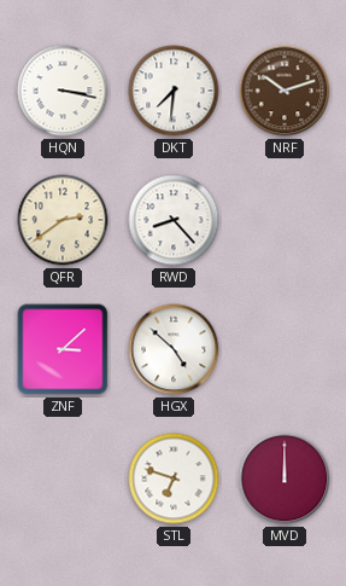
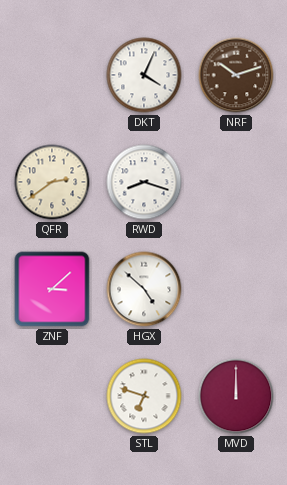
HQN: 3:17 -> none (63, 91)
DKT: 7:31 -> 4:04 (144, 75)
RWD: 8:23 -> 8:18 (144, 182)
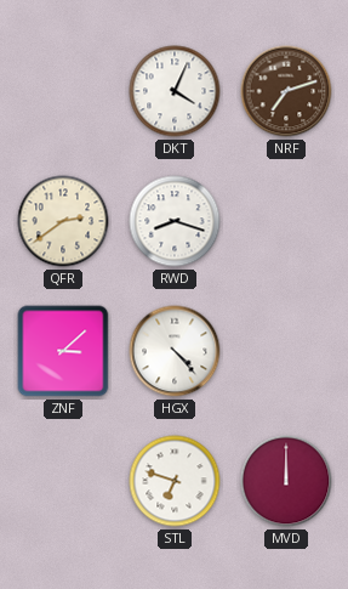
NRF: 10:12 -> 7:12 (286, 91)
HGX: 4:52 -> 4:23 (175, 351)
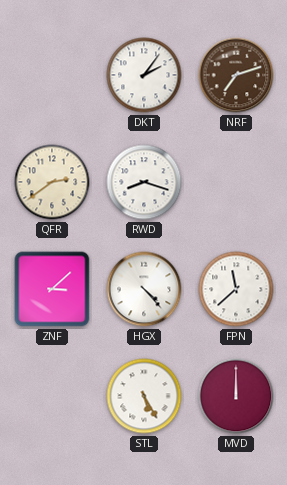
DKT: 4:04 -> 2:06 (144, 75)
FPN: none -> 11:38 (236, 289)
STL: 6:48 -> 5:25 (144, 396)
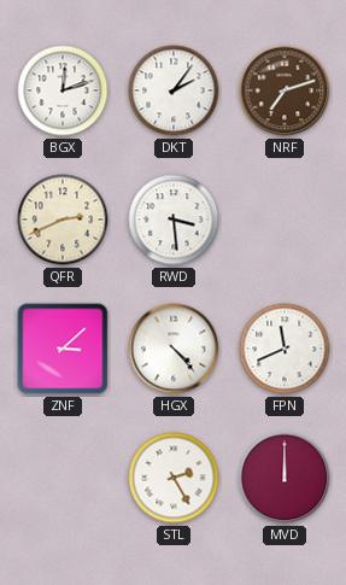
BGX: none -> 12:12 (63, 90)
QFR: 2:39 -> 2:41 (63, 220)
RWD: 8:18 -> 3:29 (174, 220)
FPN: 11:38 -> 11:41 (285, 349)
STL: 5:25 -> 2:25 (174, 478)
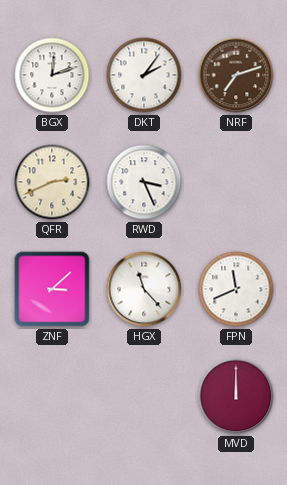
RWD: 3:29 -> 3:26 (144, 182)
HGX: 4:23 -> 11:23 (144, 289)
STL: 2:25 -> none (174, 478)
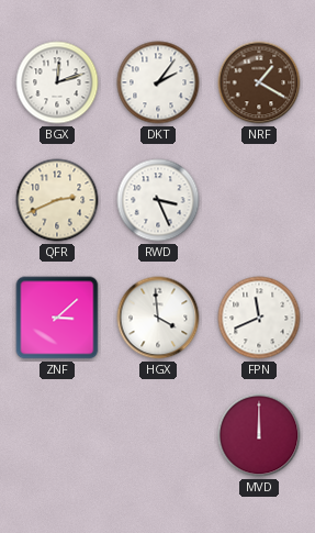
NRF: 7:12 -> 1:20 (259, 82)
HGX: 11:23 -> 3:59 (158, 318)
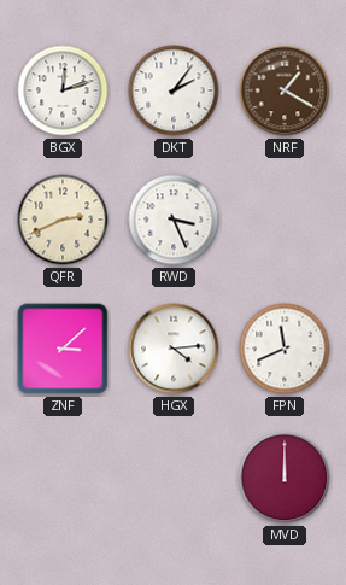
HGX: 3:59 -> 4:14 (174, 349)
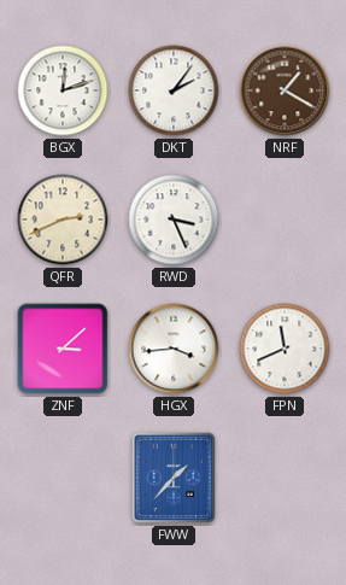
HGX: 4:14 -> 3:44 (174, 349)
FWW: none -> 1:37 (174, 478)
MVD: 12:00 -> none (285, 478)
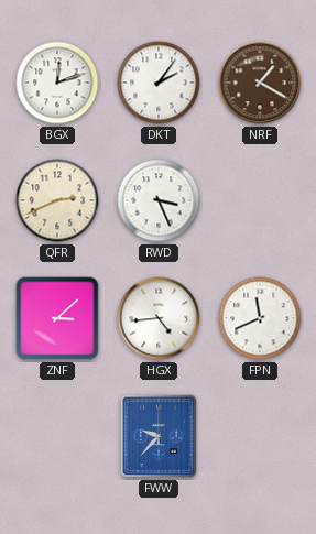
HGX: 3:44 -> 4:44 (159, 318)
FWW: 1:37 -> 9:37 (159, 436)
